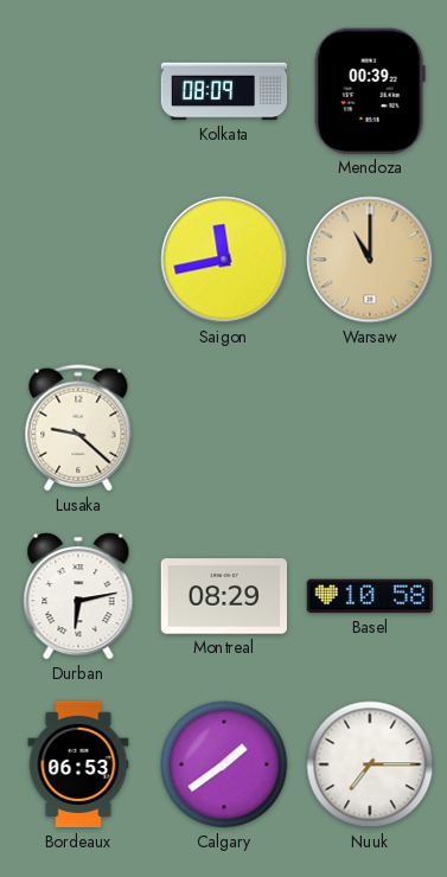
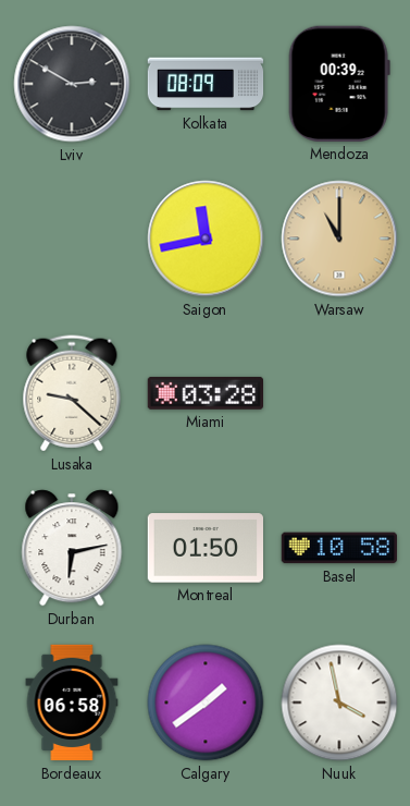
Lviv: none -> 2:50 (72, 84)
Miami: none -> 03:28 (204, 393)
Montreal: 08:29 -> 01:50 (204, 548)
Bordeaux: 06:53 -> 06:58 (72, 703)
Nuuk: 7:15 -> 3:58 (339, 703)
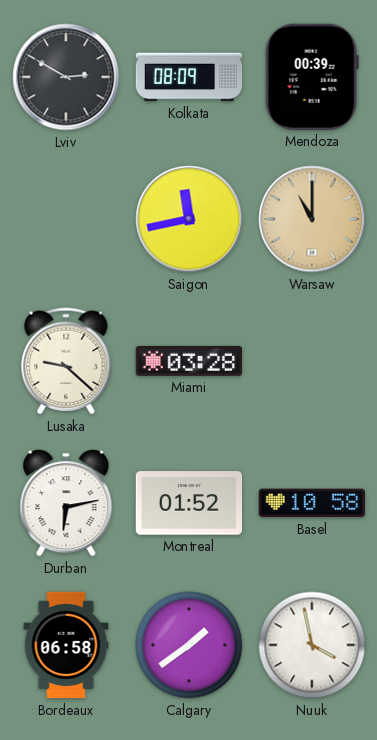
Montreal: 01:50 -> 01:52 (188, 503)
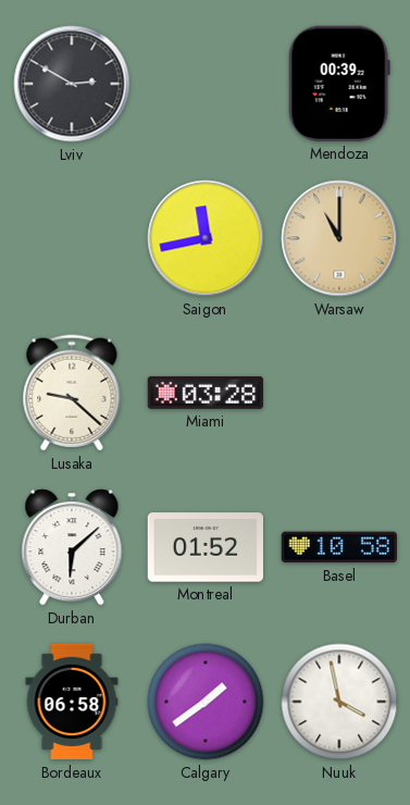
Kolkata: 08:09 -> none (189, 77)
Durban: 6:13 -> 6:08 (72, 547)
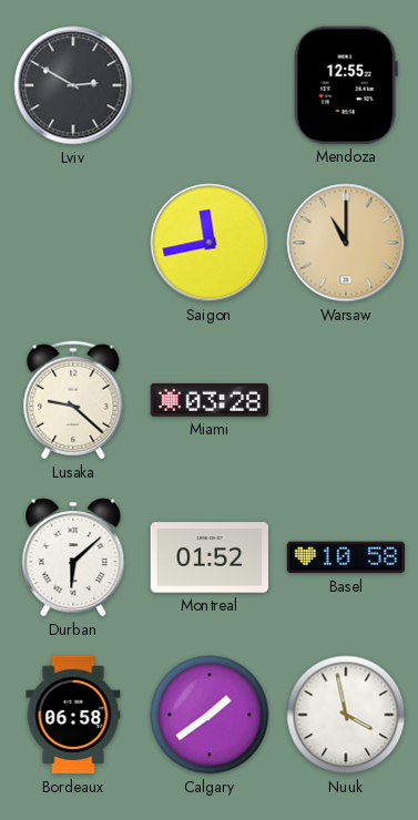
Mendoza: 00:39 -> 12:55 (346, 85)
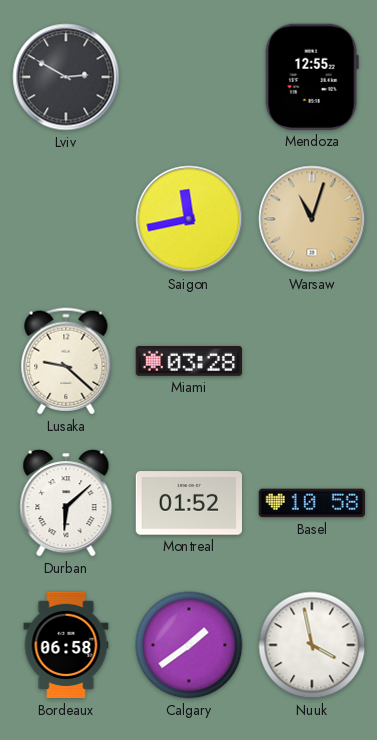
Warsaw: 11:00 -> 11:03 (312, 219)
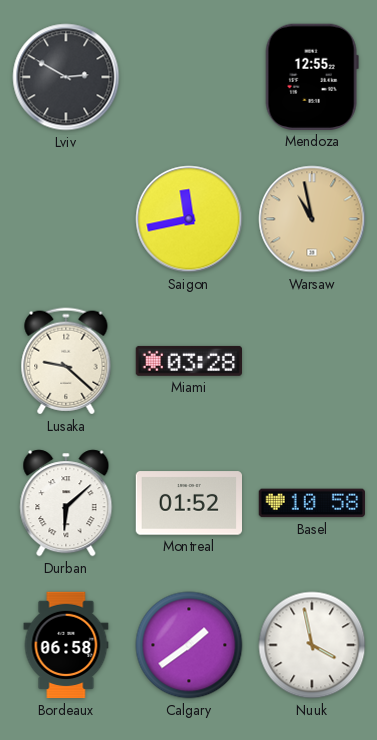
Warsaw: 11:03 -> 10:58 (312, 219)
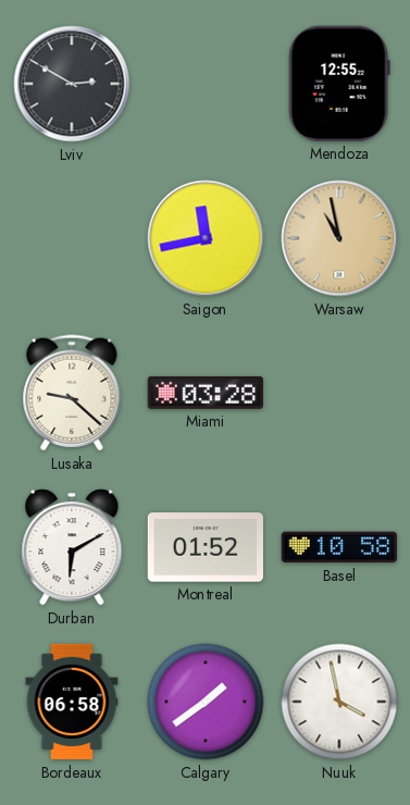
Durban: 6:08 -> 6:10 (72, 547)
